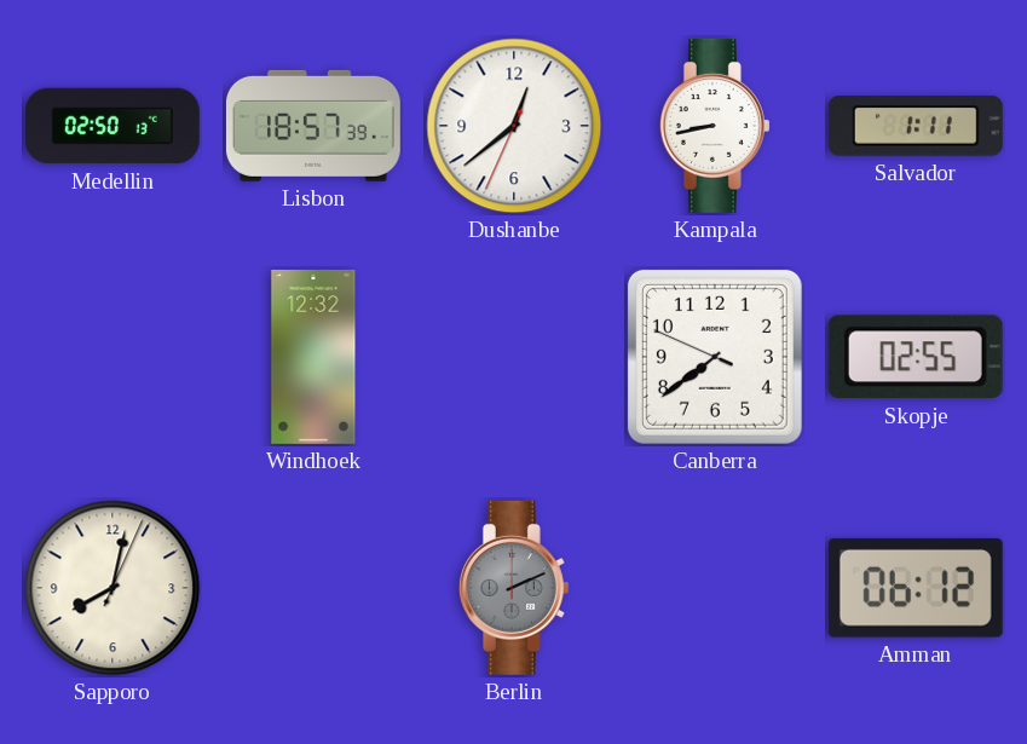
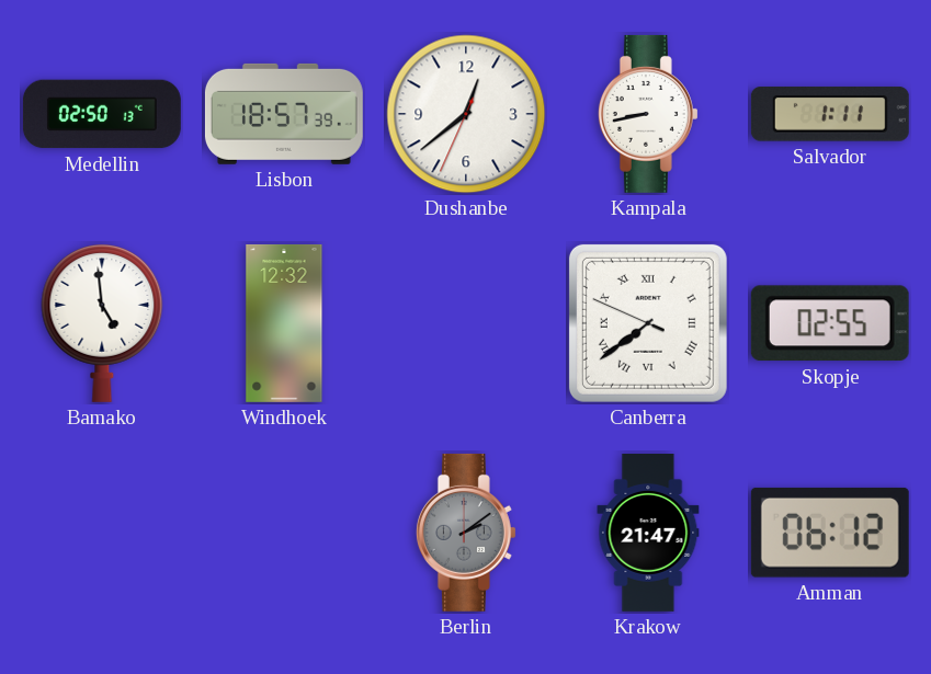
Bamako: none -> 4:59 (102, 322)
Canberra numerals: Arabic -> Roman (648, 323)
Sapporo: 8:02 -> none (112, 588)
Berlin: 2:11 -> 2:09 (466, 533)
Krakow: none -> 21:47 (648, 533)
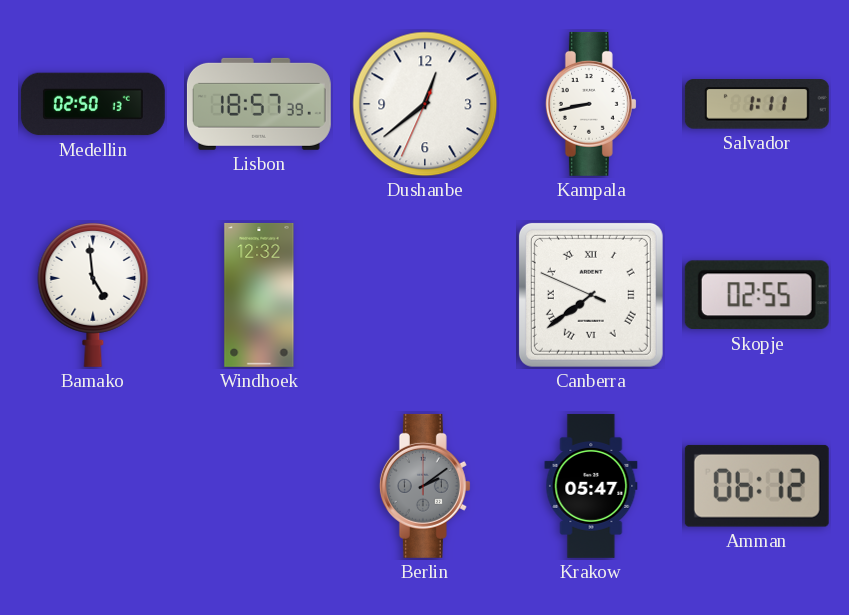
Krakow: 21:47 -> 05:47 (591, 486)
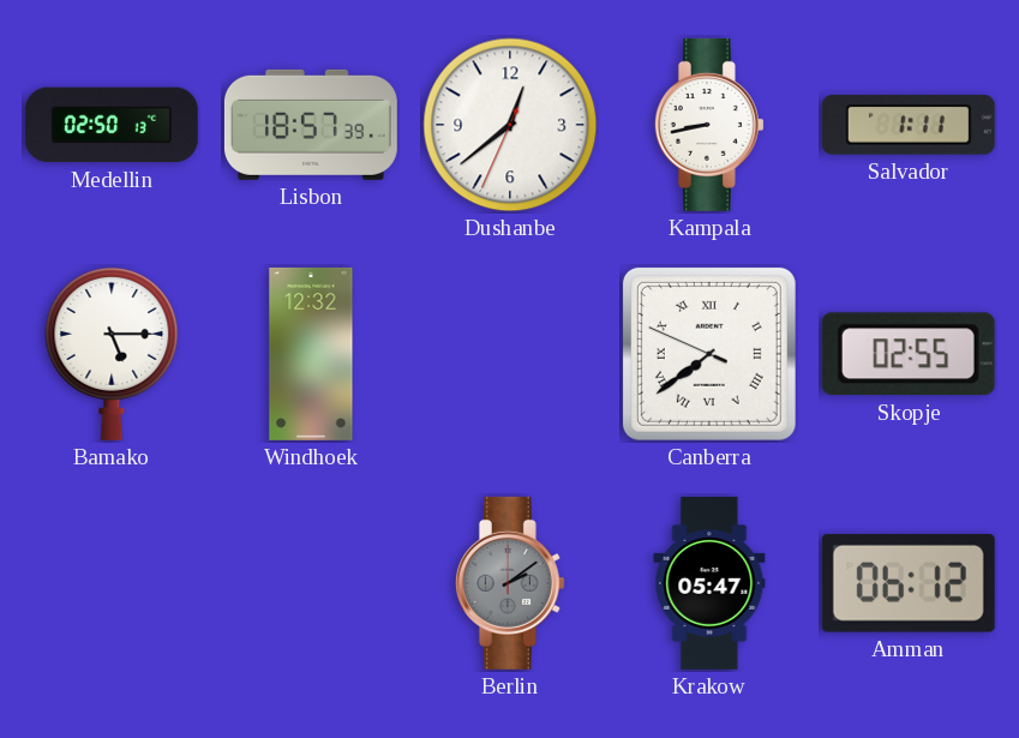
Bamako: 4:59 -> 5:15 (112, 353)
